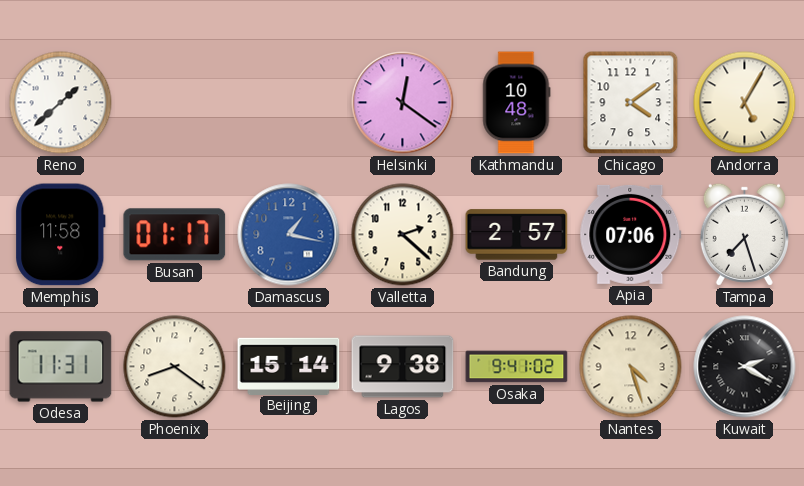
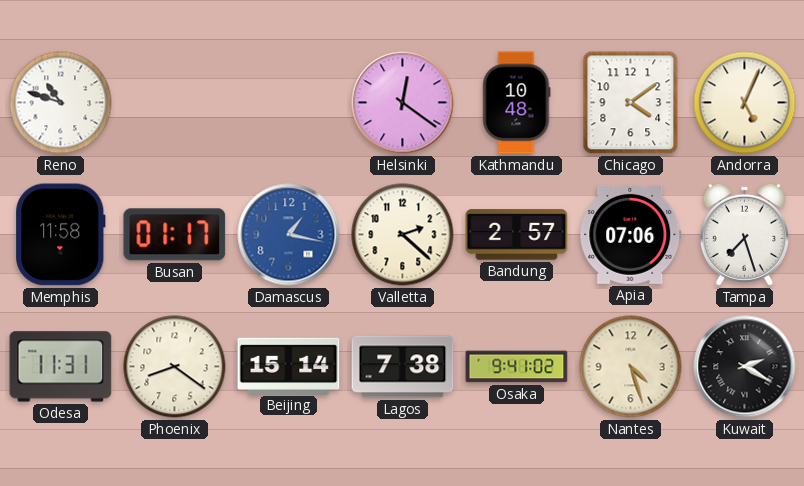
Reno: 1:38 -> 10:48 (61, 103)
Andorra: 5:05 -> 5:04 (745, 103)
Lagos: 9:38 -> 7:38 (403, 367)
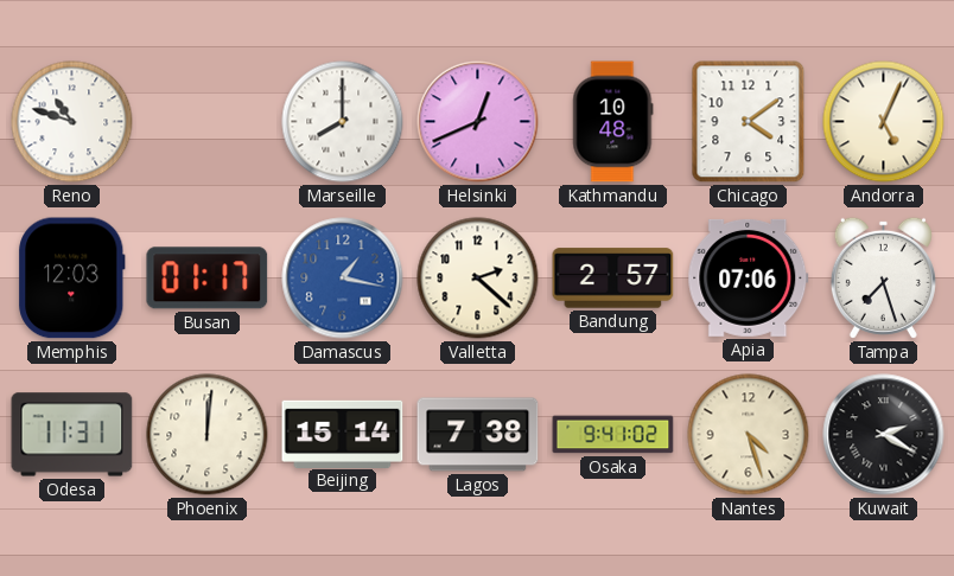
Marseille: none -> 8:00 (343, 122)
Helsinki: 12:21 -> 12:41 (478, 122)
Memphis: 11:58 -> 12:03 (72, 279)
Phoenix: 8:21 -> 12:01 (208, 435)
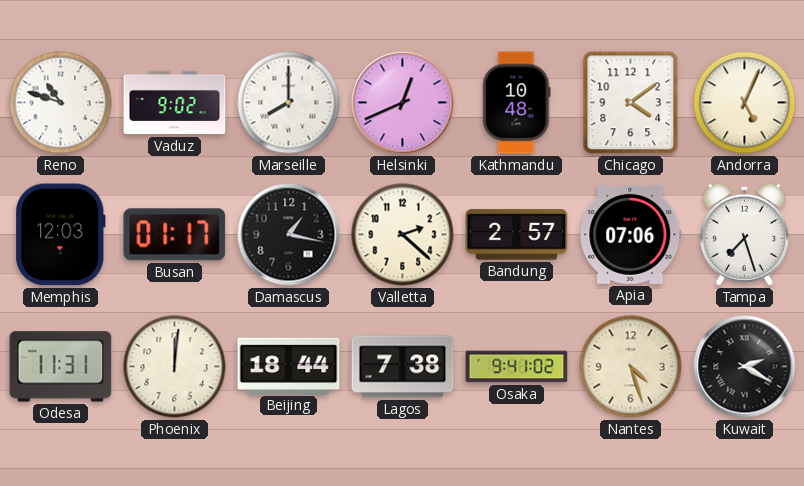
Vaduz: none -> 9:02 (175, 103)
Damascus dial: blue -> black (289, 235)
Beijing: 15:14 -> 18:44 (289, 366)
